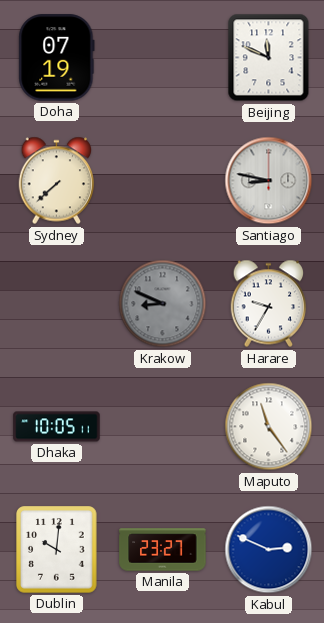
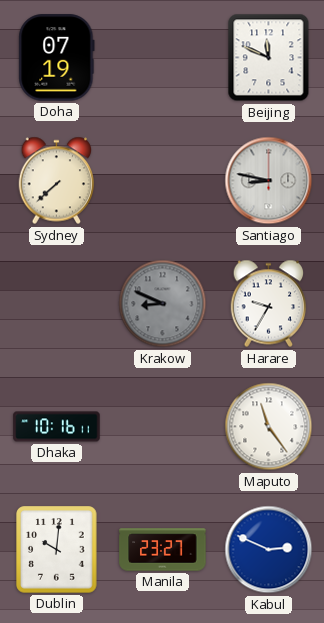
Dhaka: 10:05 -> 10:16 (57, 427)
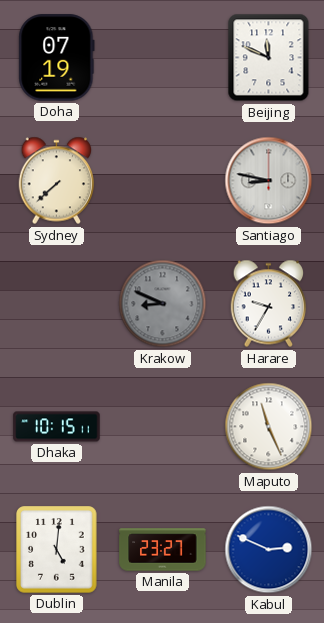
Dhaka: 10:16 -> 10:15 (57, 427)
Maputo: 11:24 -> 11:26 (269, 427)
Dublin: 10:01 -> 5:01 (57, 550)
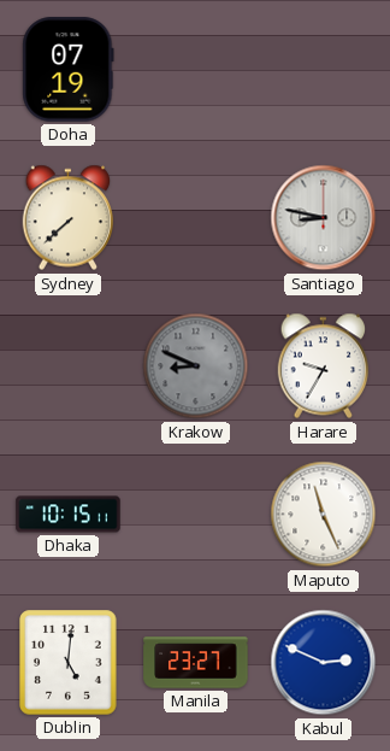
Beijing: 11:49 -> none (269, 58)
